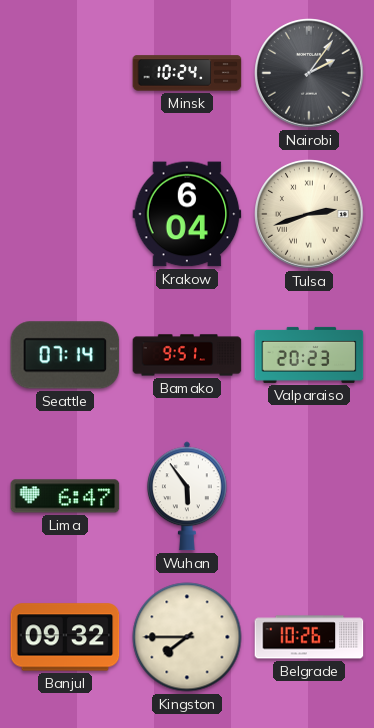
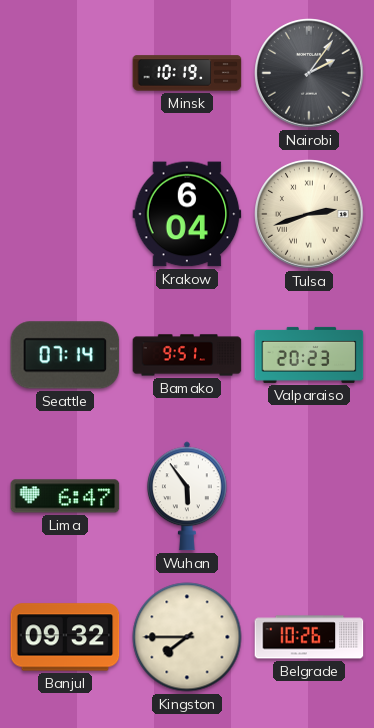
Minsk: 10:24 -> 10:19 (187, 73)
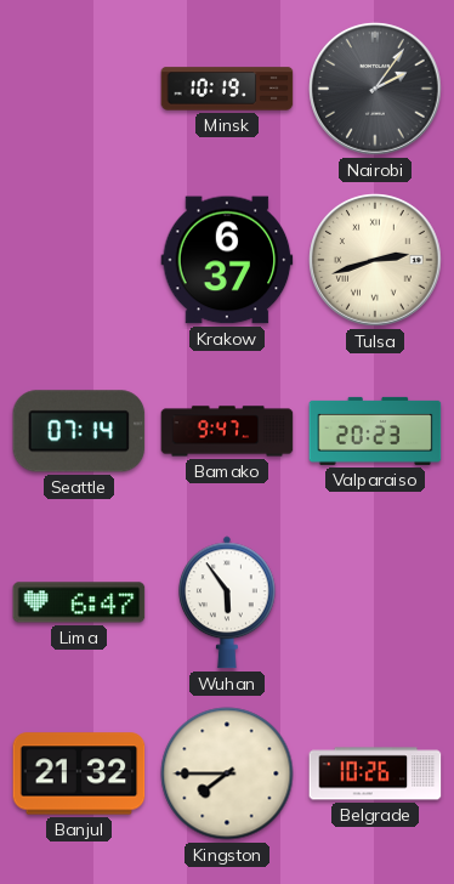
Krakow: 6:04 -> 6:37 (227, 260)
Bamako: 9:51 -> 9:47 (227, 431)
Banjul: 09:32 -> 21:32 (79, 773)
